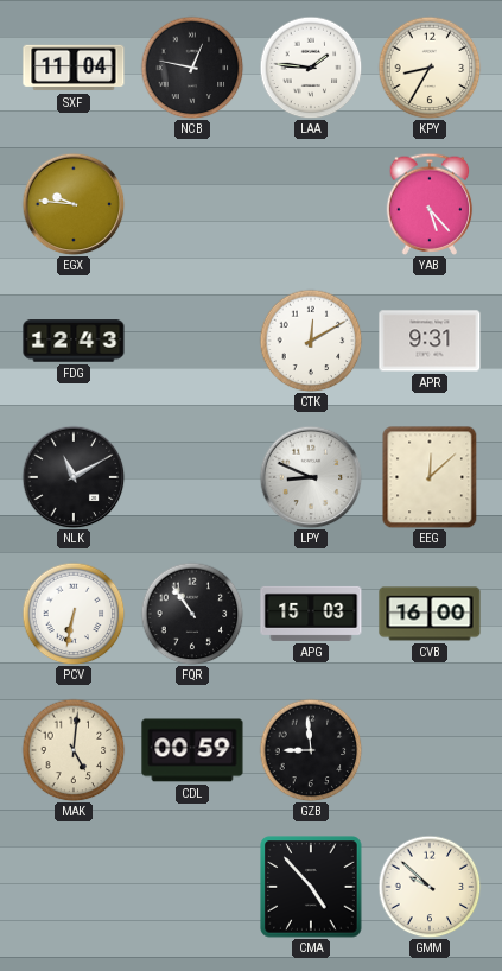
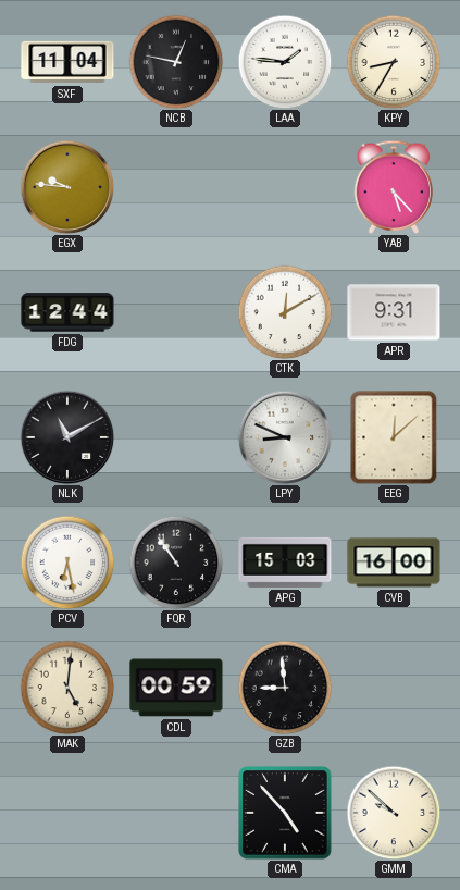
FDG: 12:43 -> 12:44 (67, 312)
PCV: 6:32 -> 6:28 (67, 563)
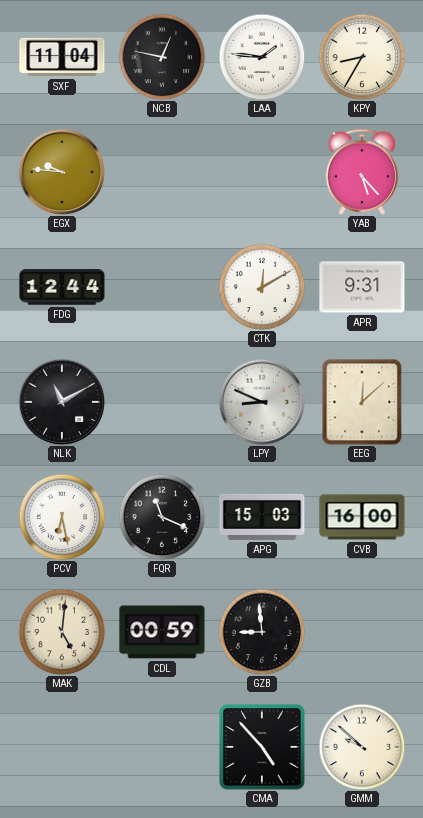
FQR: 10:54 -> 11:19 (162, 517)
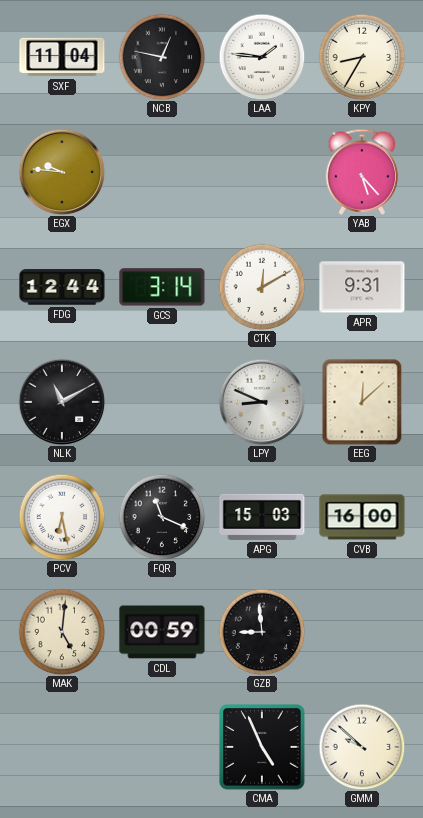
GCS: none -> 3:14 (162, 287)
CMA: 4:53 -> 4:56 (262, 747)
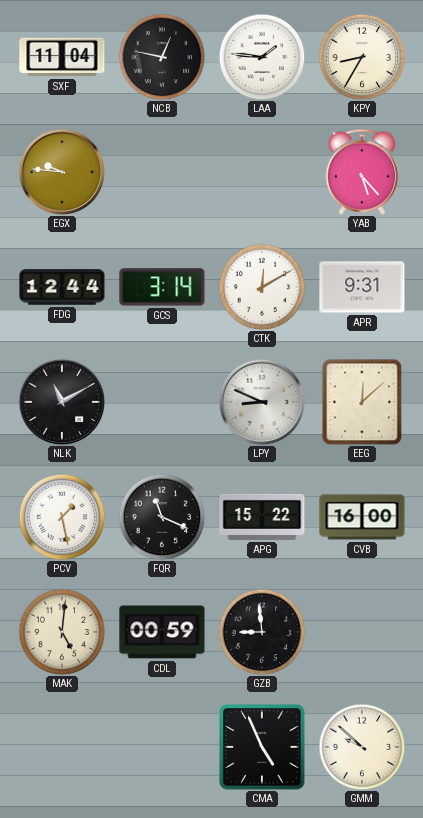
PCV: 6:28 -> 1:28 (62, 517)
APG: 15:03 -> 15:22 (262, 517)
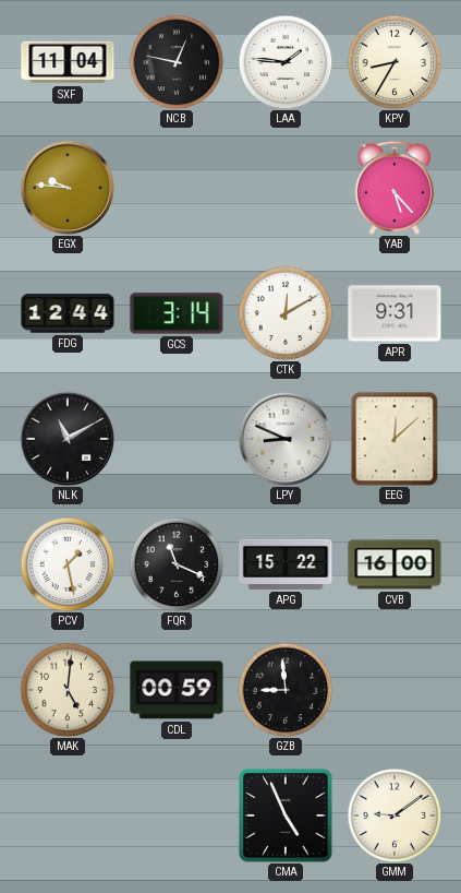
GMM: 9:52 -> 9:09 (395, 815)
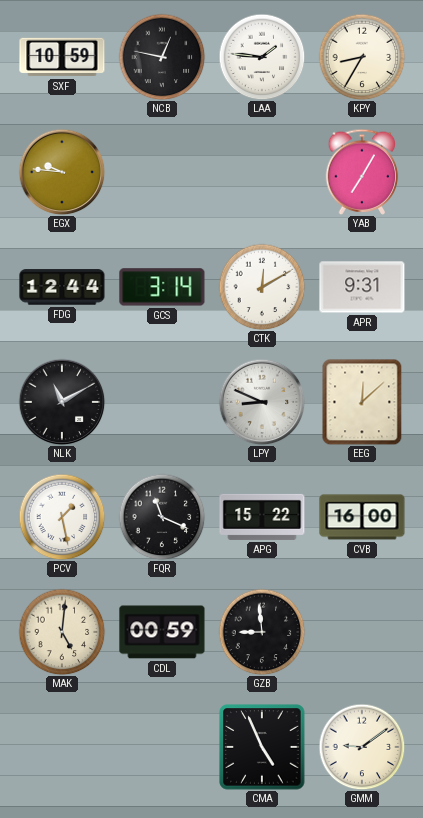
SXF: 11:04 -> 10:59 (62, 57)
YAB: 5:23 -> 7:05 (362, 172)
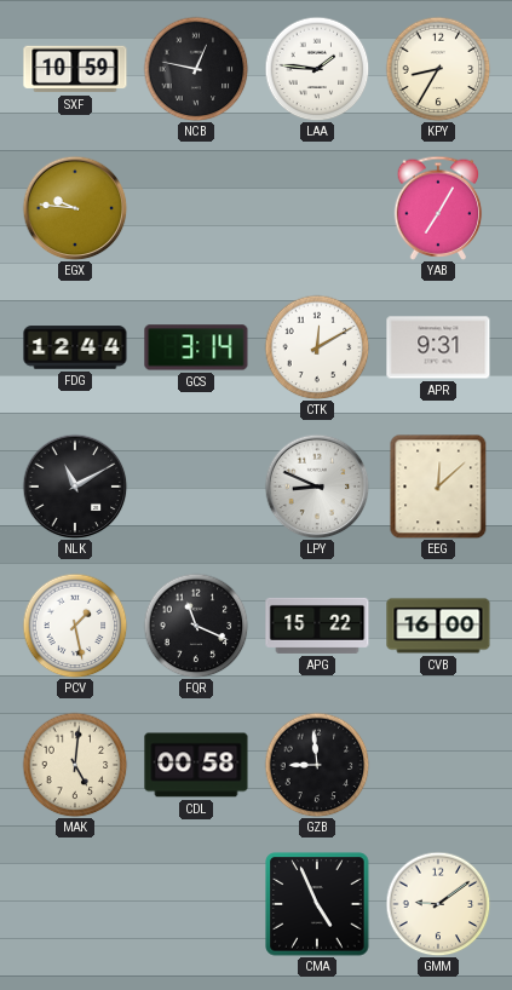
CDL: 00:59 -> 00:58 (196, 765)
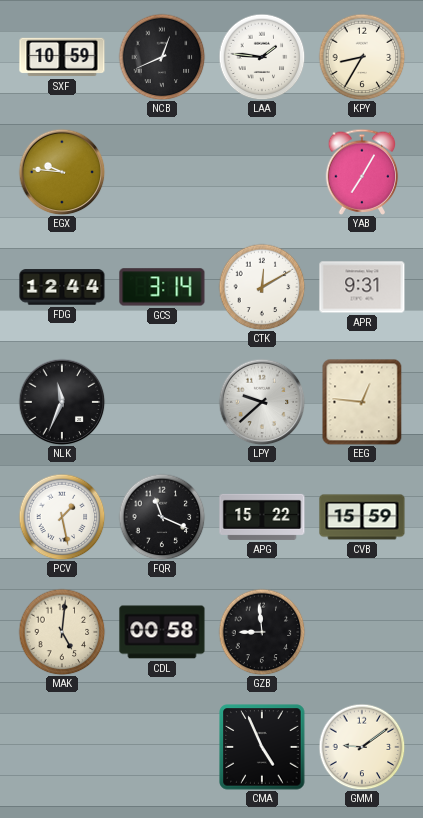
NCB: 12:47 -> 12:41 (162, 57)
NLK: 11:10 -> 11:34 (62, 402)
LPY: 8:49 -> 9:38 (262, 402)
EEG: 12:08 -> 12:46 (362, 402)
CVB: 16:00 -> 15:59 (362, 517)
